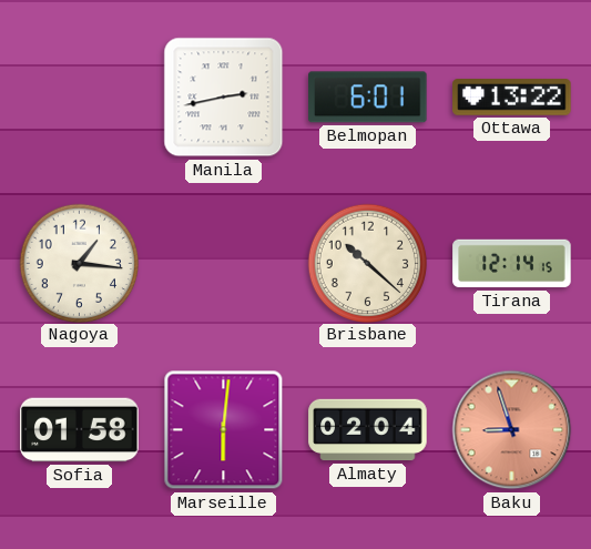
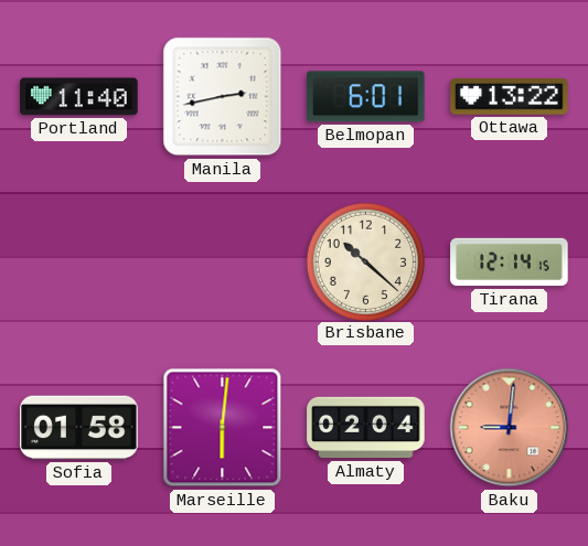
Portland: none -> 11:40 (79, 97)
Nagoya: 1:16 -> none (79, 263)
Baku: 8:57 -> 9:01 (510, 428)
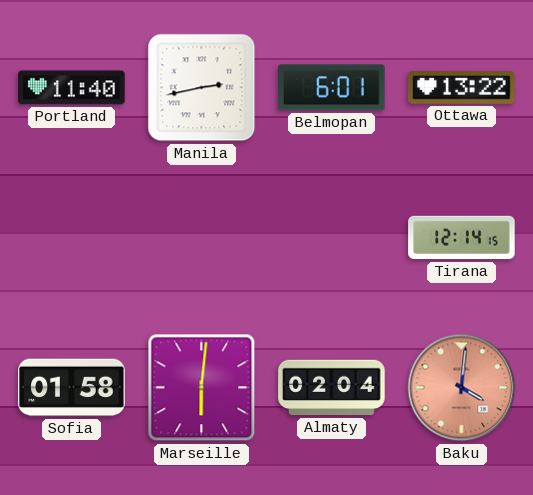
Brisbane: 10:22 -> none (365, 261)
Baku: 9:01 -> 4:01 (462, 388)
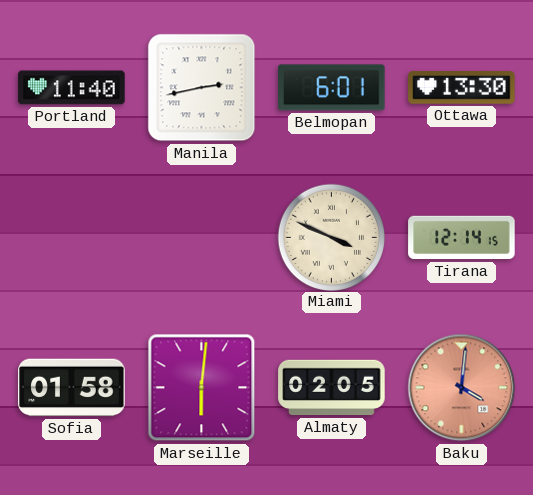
Ottawa: 13:22 -> 13:30 (462, 88)
Miami: none -> 3:49 (331, 237)
Almaty: 02:04 -> 02:05 (332, 388)
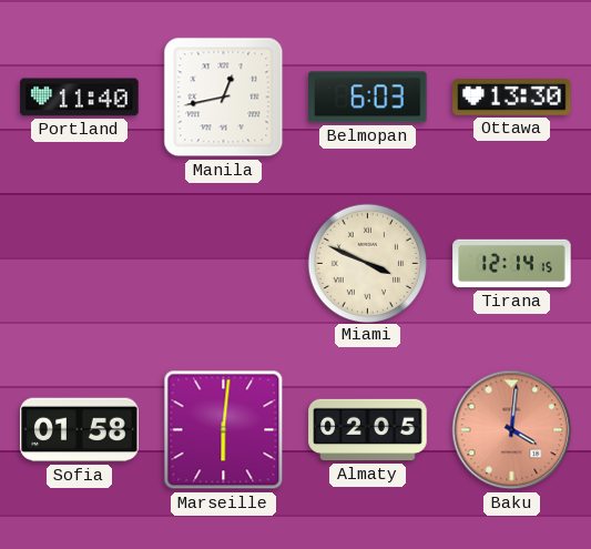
Manila: 2:43 -> 12:43 (224, 98)
Belmopan: 6:01 -> 6:03 (368, 98)
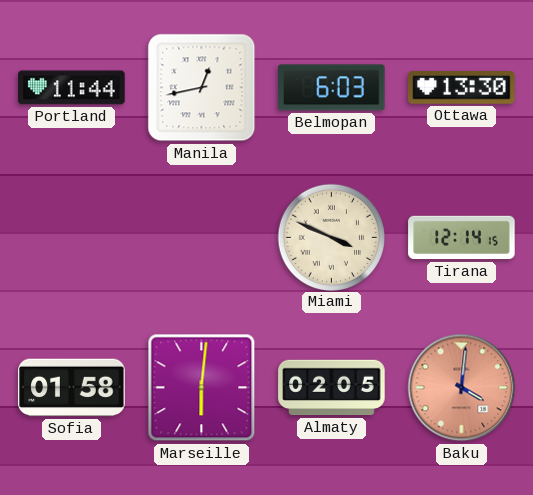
Portland: 11:40 -> 11:44 (72, 88)
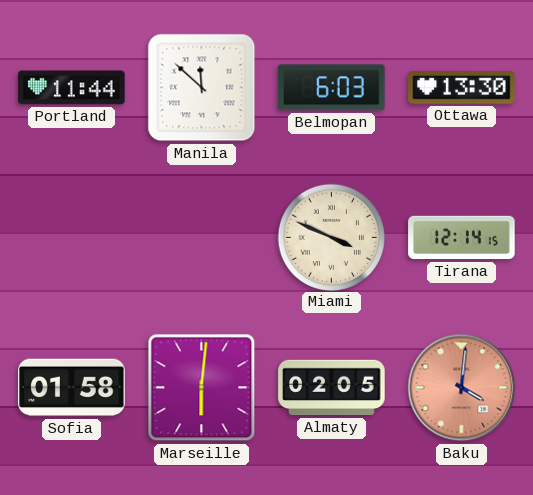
Manila: 12:43 -> 11:52 (202, 88)
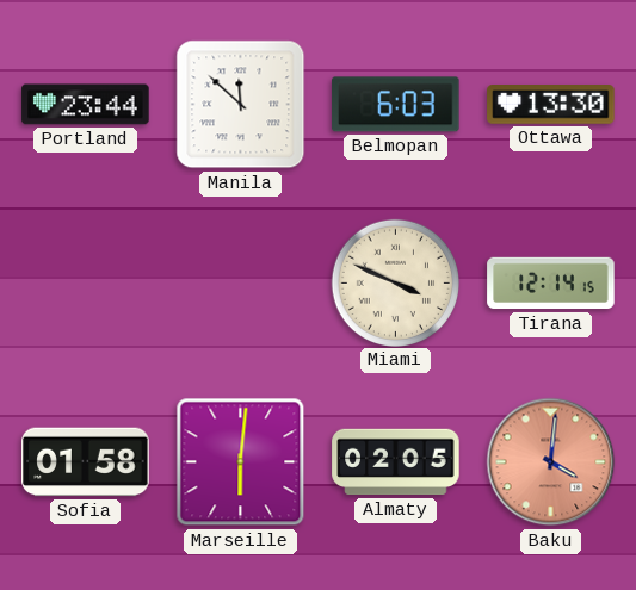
Portland: 11:44 -> 23:44 (86, 105)
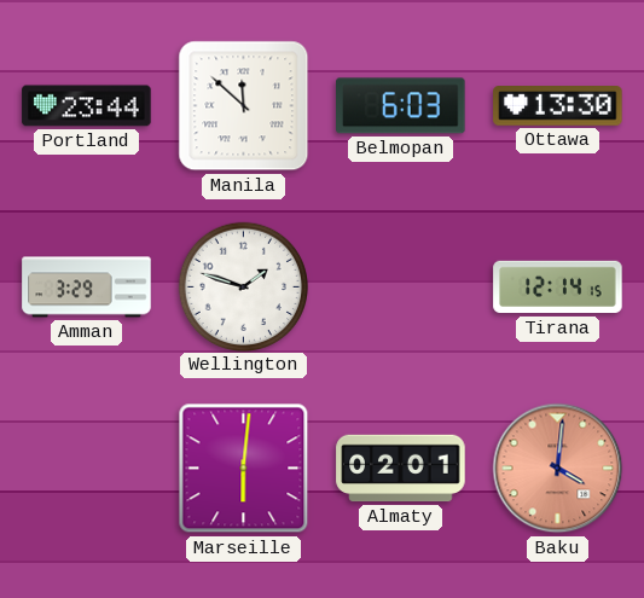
Amman: none -> 3:29 (87, 288)
Wellington: none -> 1:48 (243, 286)
Miami: 3:49 -> none (395, 282)
Sofia: 01:58 -> none (86, 462)
Almaty: 02:05 -> 02:01 (401, 469)
